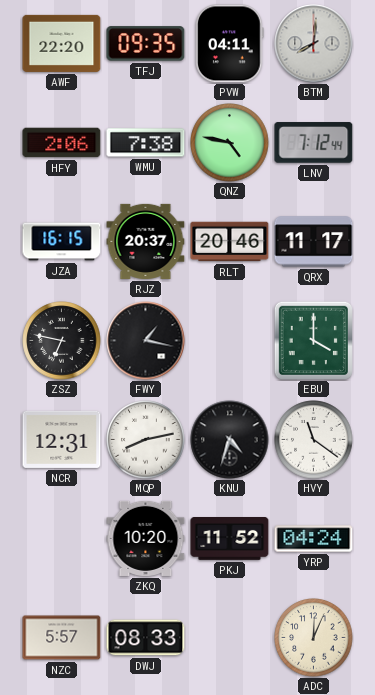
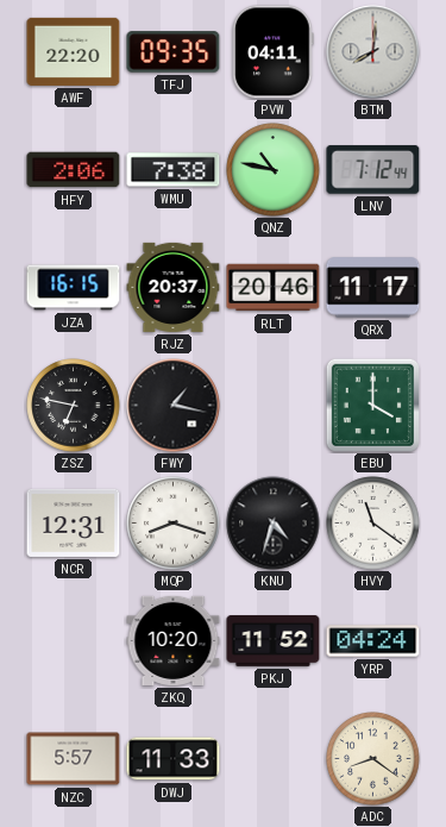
QNZ: 4:47 -> 10:47 (274, 170)
MQP: 8:13 -> 8:18 (174, 524)
DWJ: 08:33 -> 11:33 (174, 759)
ADC: 12:04 -> 8:21 (373, 759)
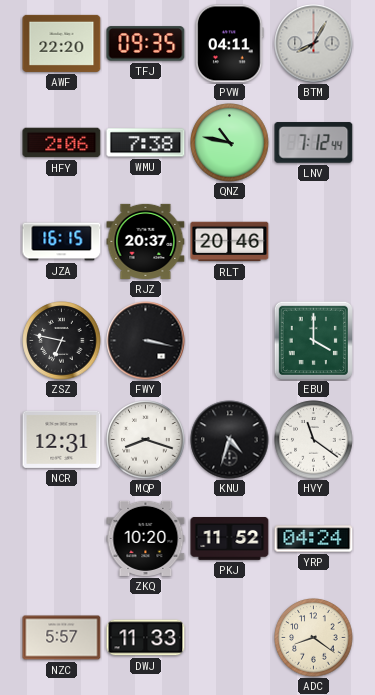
BTM: 8:01 -> 8:05 (314, 44)
QRX: 11:17 -> none (373, 288)
FWY: 1:17 -> 3:17 (146, 341)
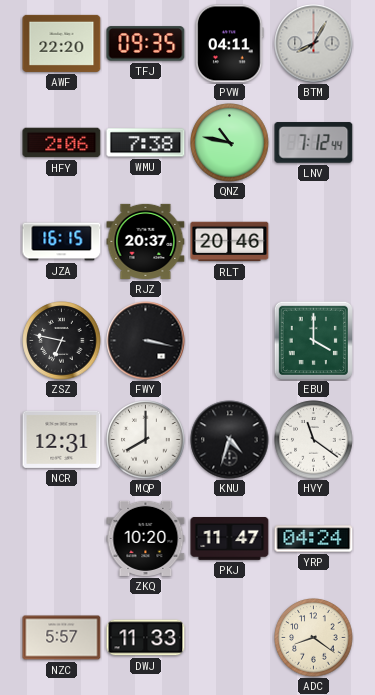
MQP: 8:18 -> 8:00 (146, 440)
PKJ: 11:52 -> 11:47 (230, 539)
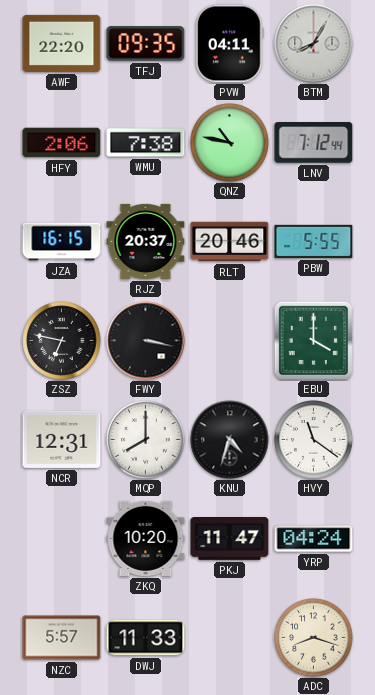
PBW: none -> 5:55 (314, 241)
ADC: 8:21 -> 8:18 (314, 638)
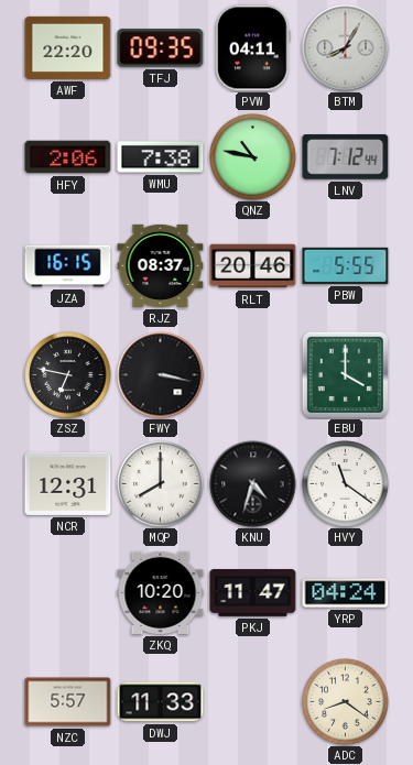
RJZ: 20:37 -> 08:37 (161, 265)
ADC: 8:18 -> 8:21 (346, 702)
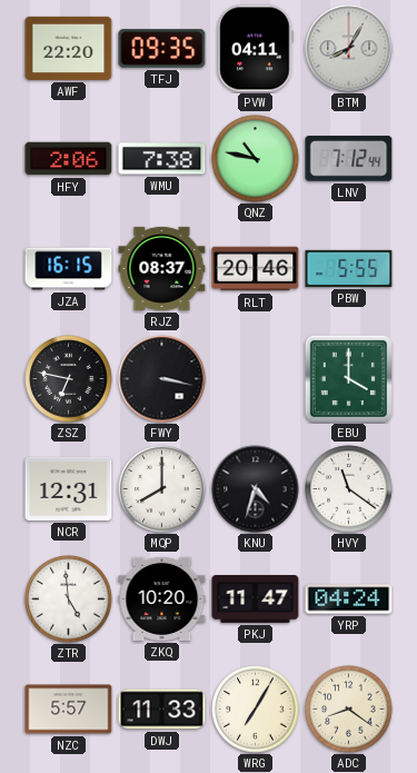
ZTR: none -> 4:59 (69, 599)
WRG: none -> 7:05 (256, 710)
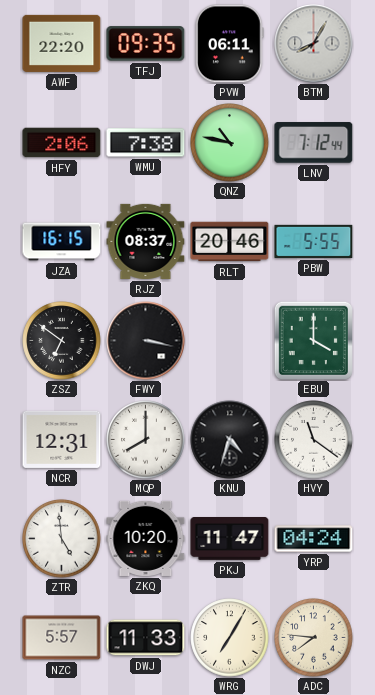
PVW: 04:11 -> 06:11 (230, 44)
ZSZ: 6:47 -> 6:51 (62, 341)
ADC: 8:21 -> 7:46 (314, 638)
